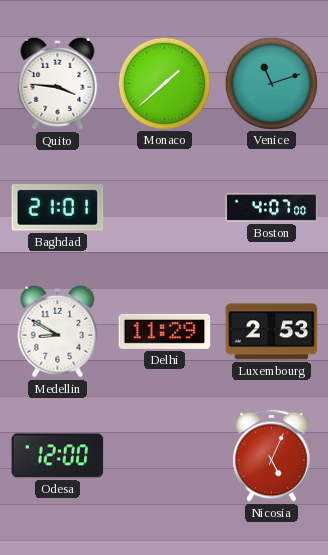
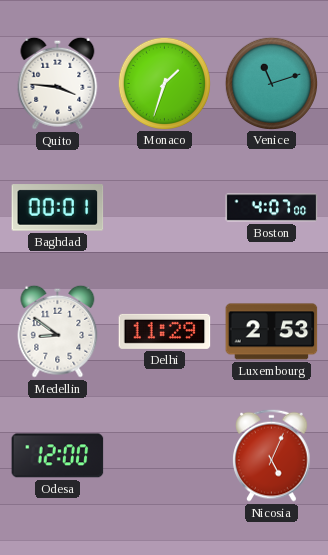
Monaco: 1:38 -> 1:33 (164, 83)
Baghdad: 21:01 -> 00:01 (58, 208)
Medellin: 8:50 -> 8:51 (58, 331)
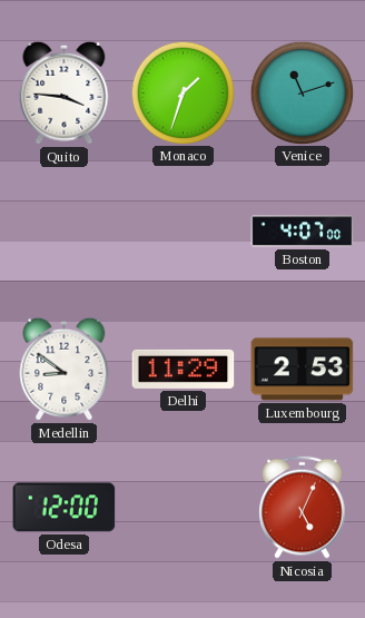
Baghdad: 00:01 -> none (58, 208)
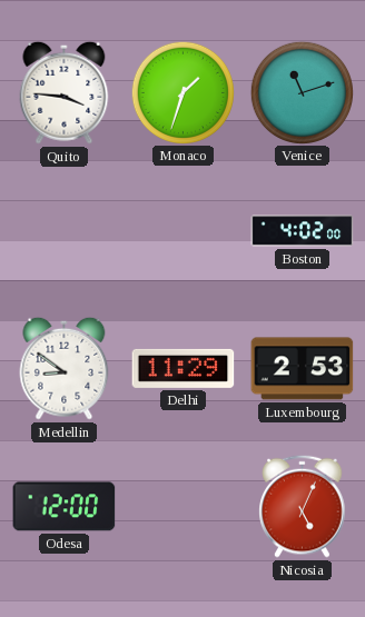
Boston: 4:07 -> 4:02 (303, 231)
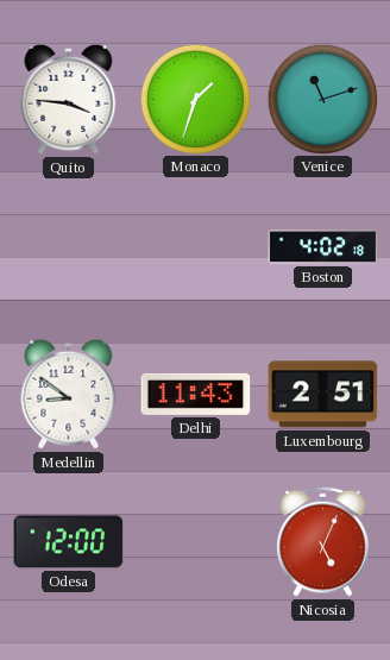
Boston: 4:02:00 -> 4:02:18 (323, 247)
Delhi: 11:29 -> 11:43 (196, 394)
Luxembourg: 2:53 -> 2:51 (323, 395)
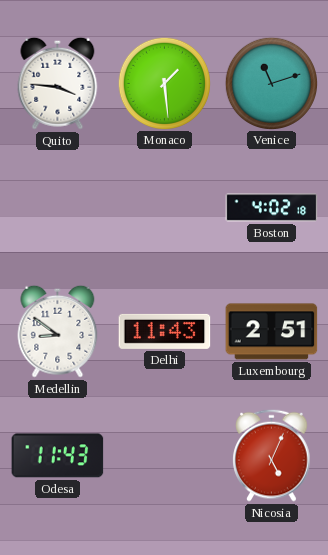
Monaco: 1:33 -> 1:29 (164, 83)
Odesa: 12:00 -> 11:43 (58, 456)
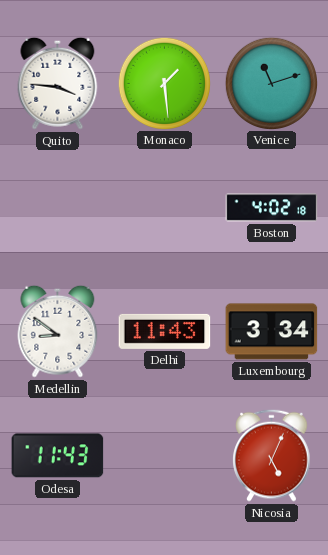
Luxembourg: 2:51 -> 3:34 (272, 332)
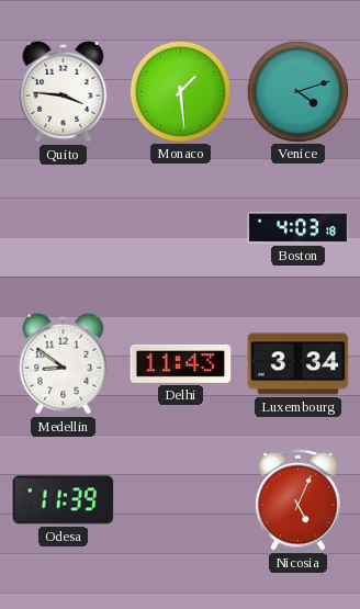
Venice: 11:12 -> 4:12 (297, 91)
Boston: 4:02 -> 4:03 (299, 228)
Odesa: 11:43 -> 11:39 (64, 500)
